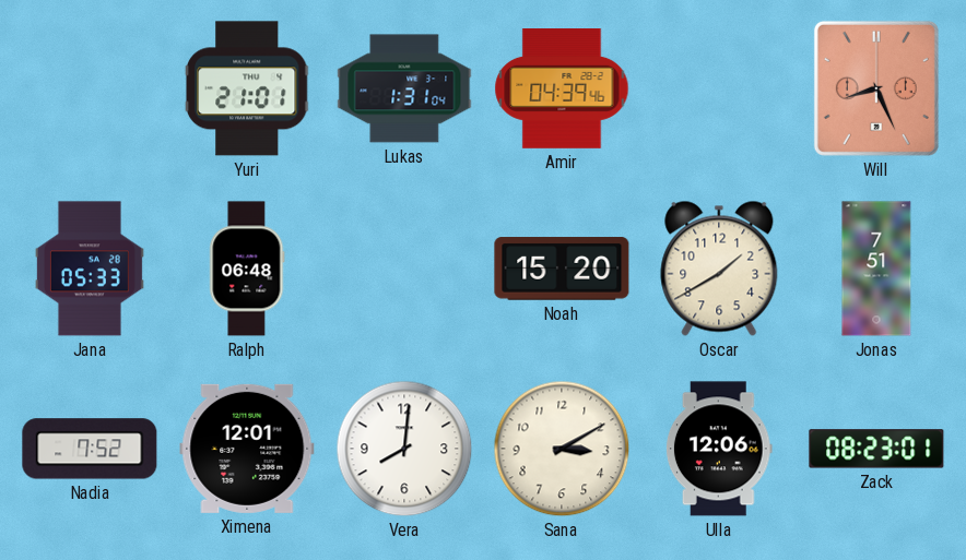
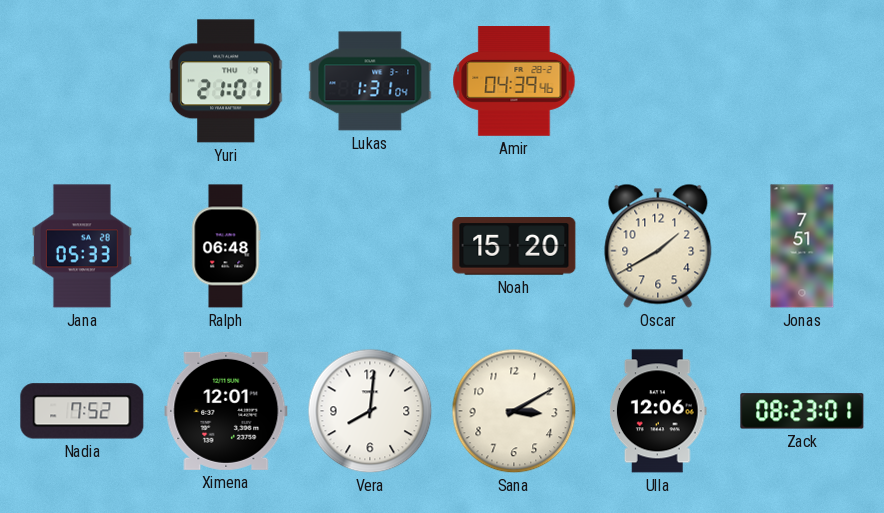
Will: 8:26 -> none (876, 88)
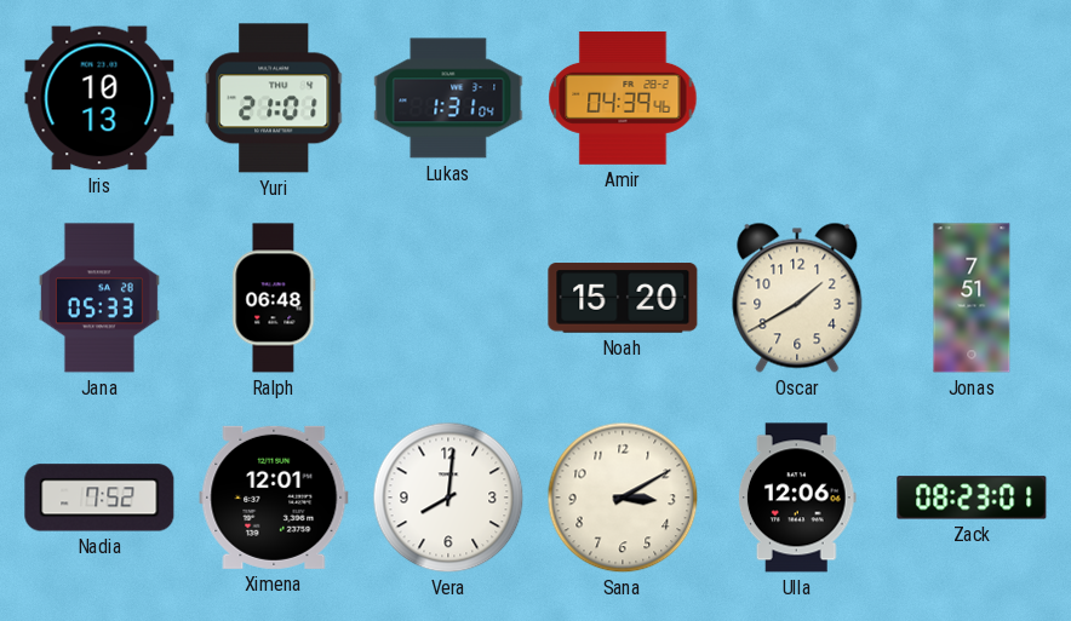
Iris: none -> 10:13 (99, 98)
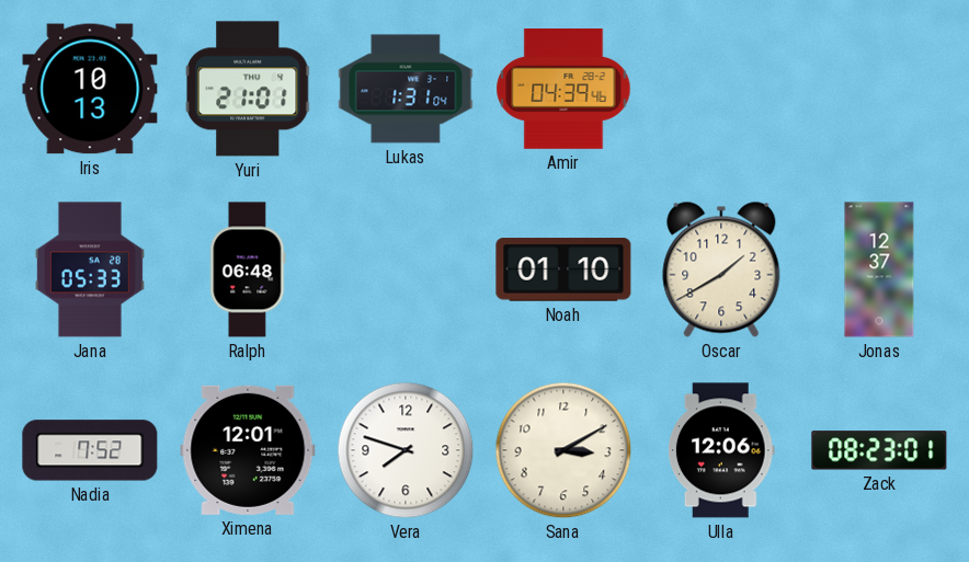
Noah: 15:20 -> 01:10 (563, 269)
Jonas: 7:51 -> 12:37 (879, 269)
Vera: 8:01 -> 7:48 (406, 450)
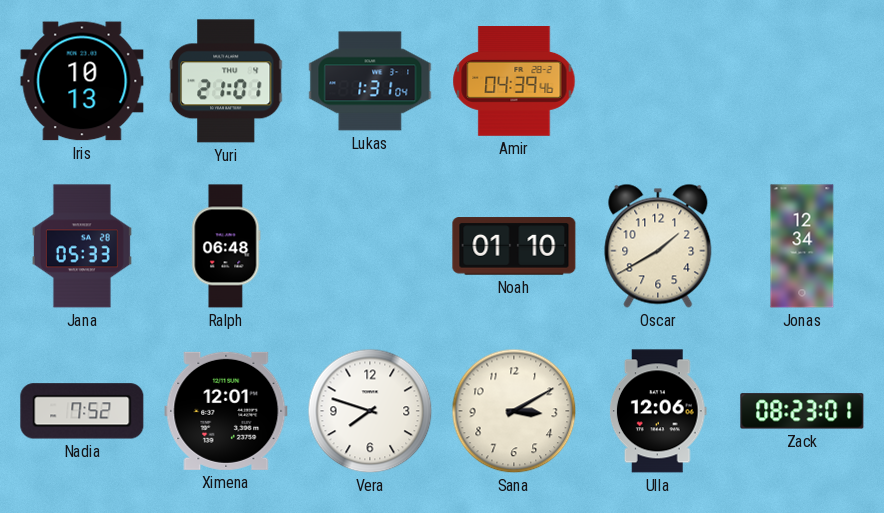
Jonas: 12:37 -> 12:34 (802, 246)
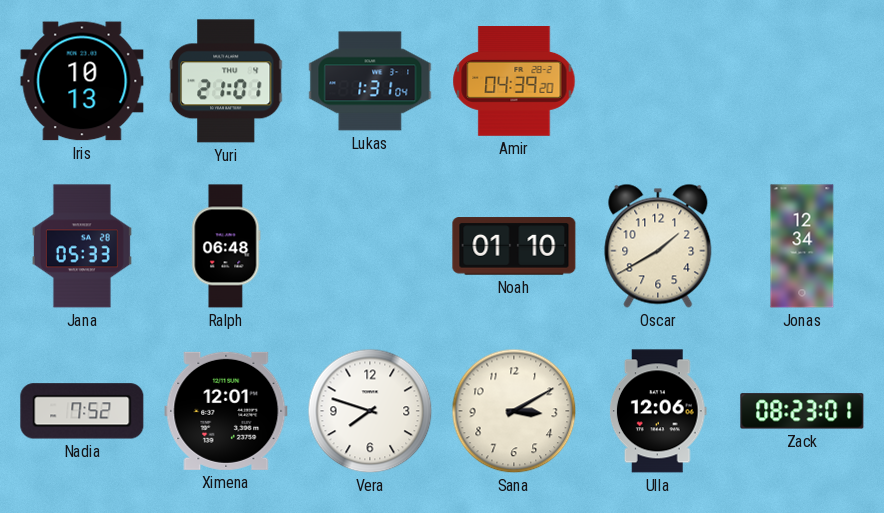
Amir: 04:39:46 -> 04:39:20 (514, 82)
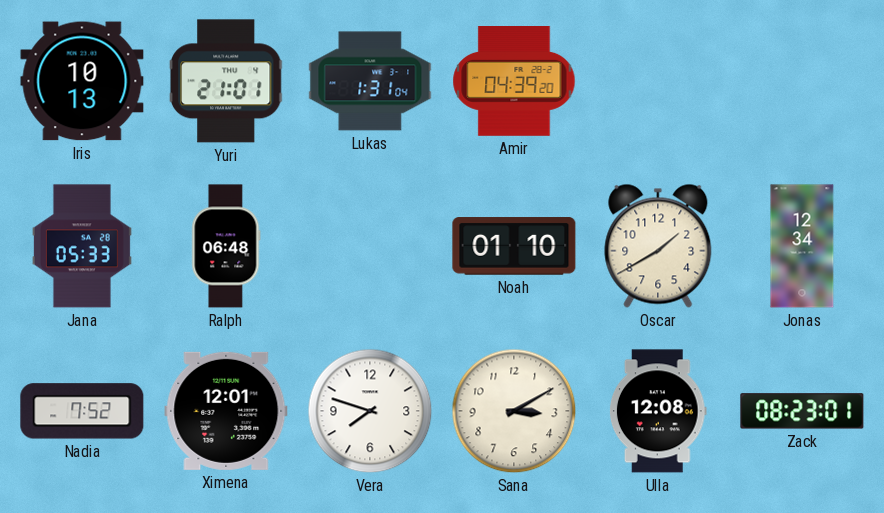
Ulla: 12:06 -> 12:08 (658, 411)
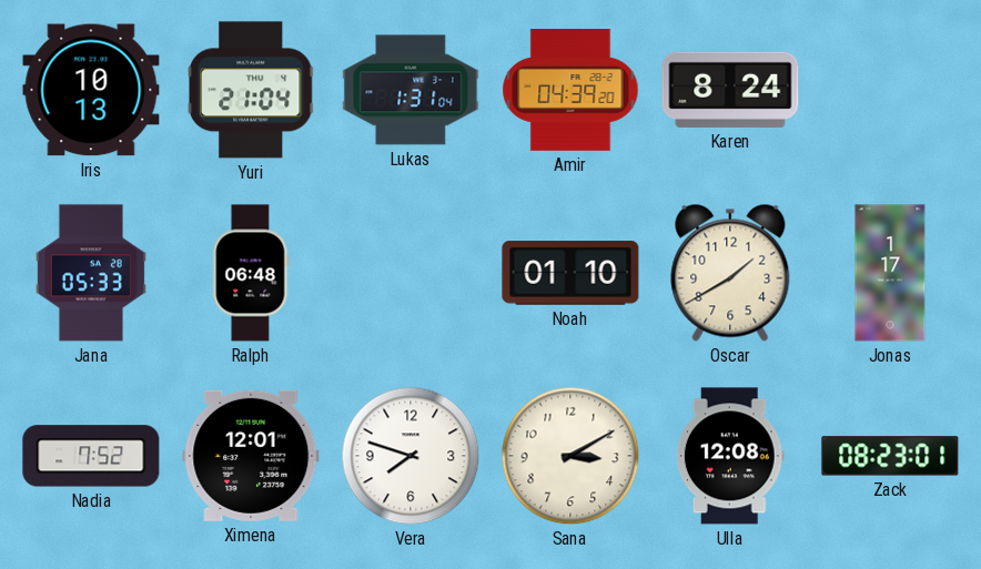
Yuri: 21:01 -> 21:04 (251, 90)
Karen: none -> 8:24 (730, 90)
Jonas: 12:34 -> 1:17 (890, 273)
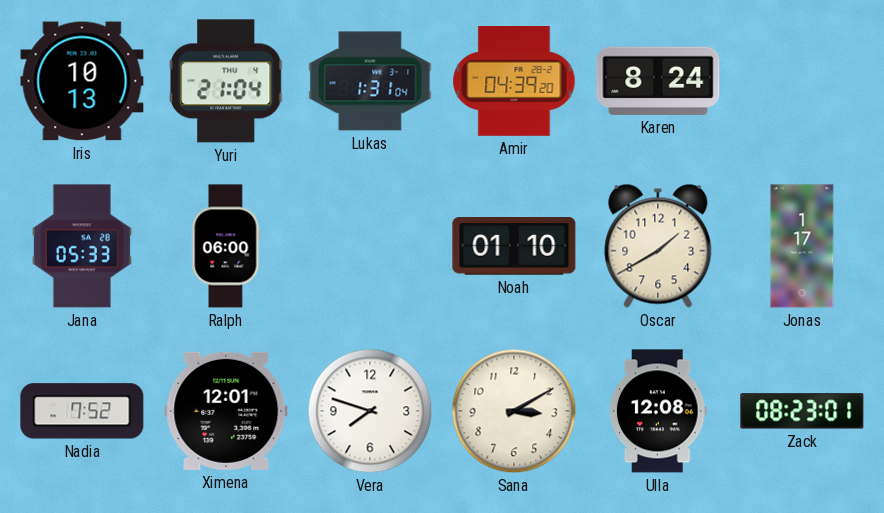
Ralph: 06:48 -> 06:00 (226, 246)
